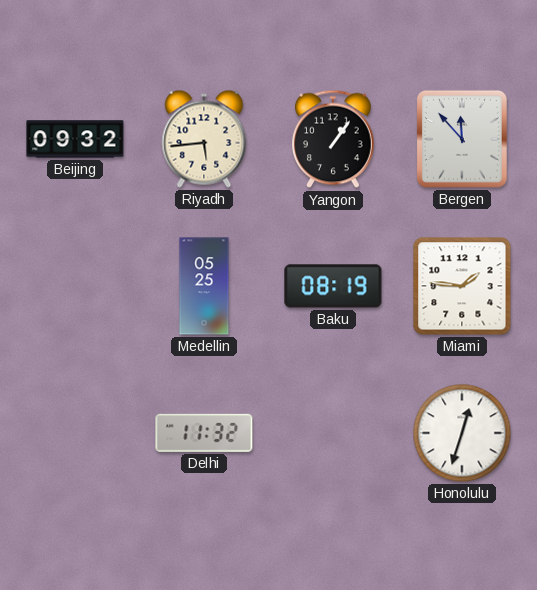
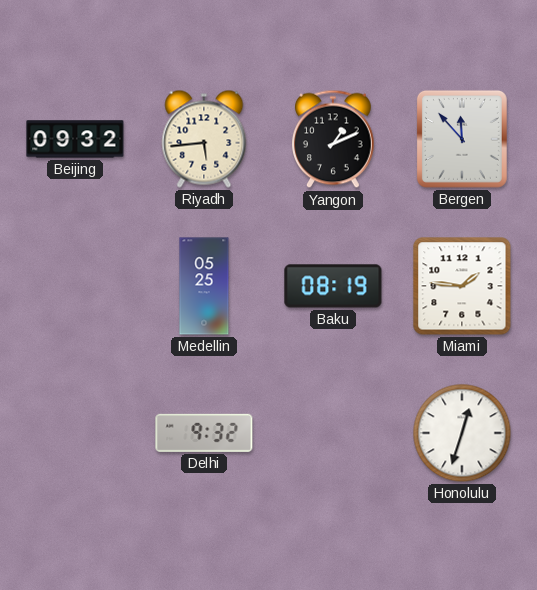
Yangon: 1:06 -> 1:11 (334, 139)
Delhi: 11:32 -> 9:32 (204, 433)
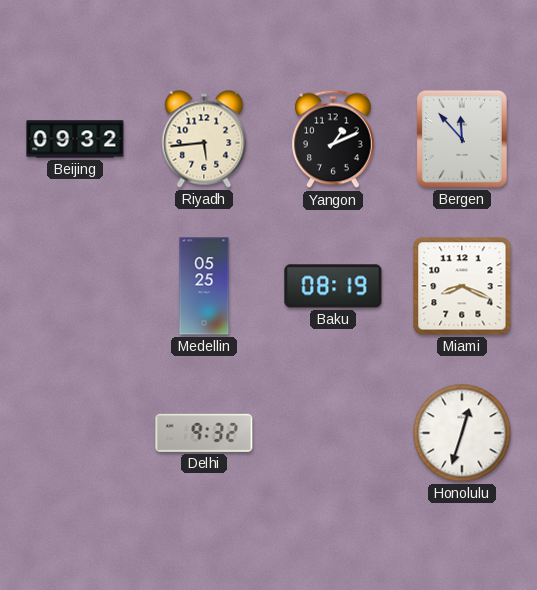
Miami: 1:46 -> 8:19 (462, 286)
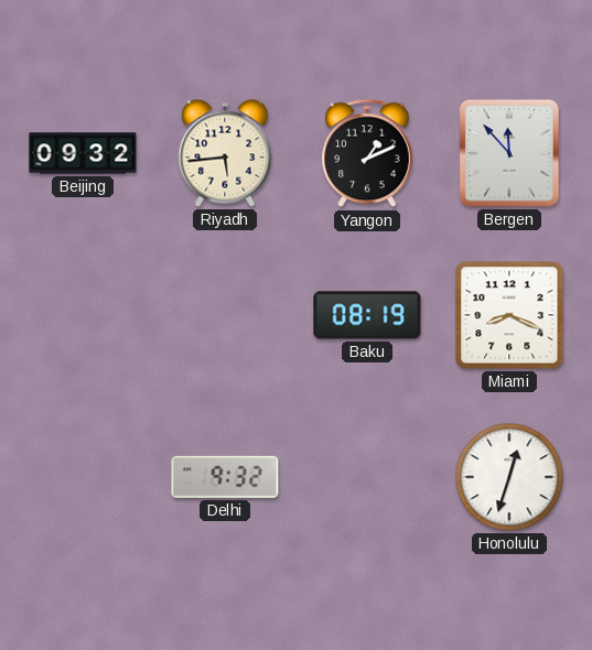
Medellin: 05:25 -> none (204, 286)
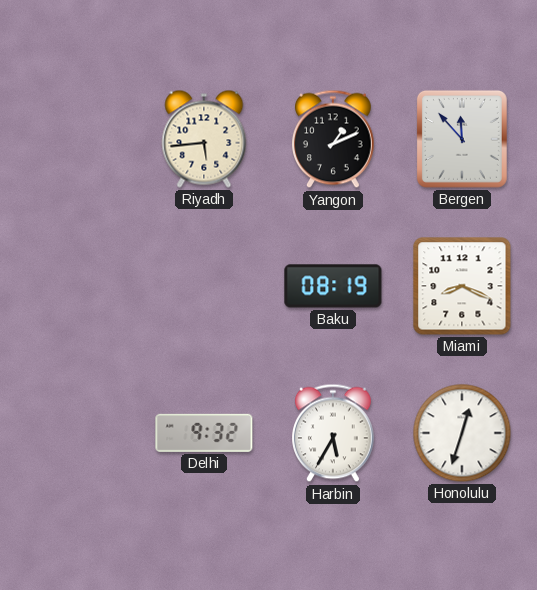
Beijing: 09:32 -> none (83, 153)
Harbin: none -> 5:35 (334, 433)
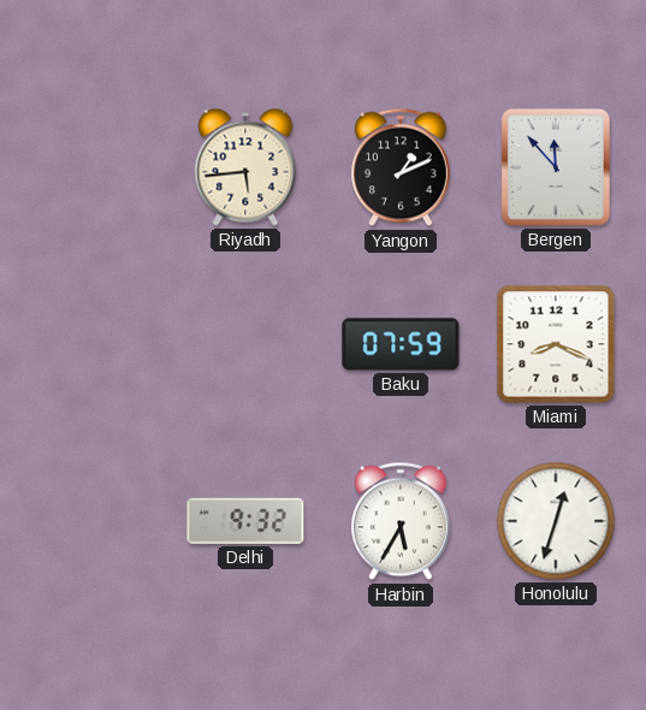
Baku: 08:19 -> 07:59 (401, 344)
